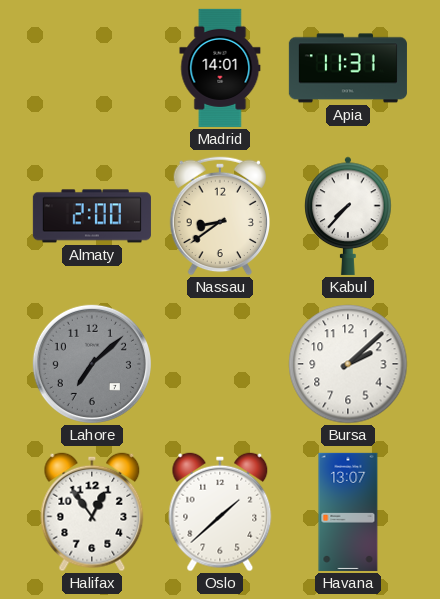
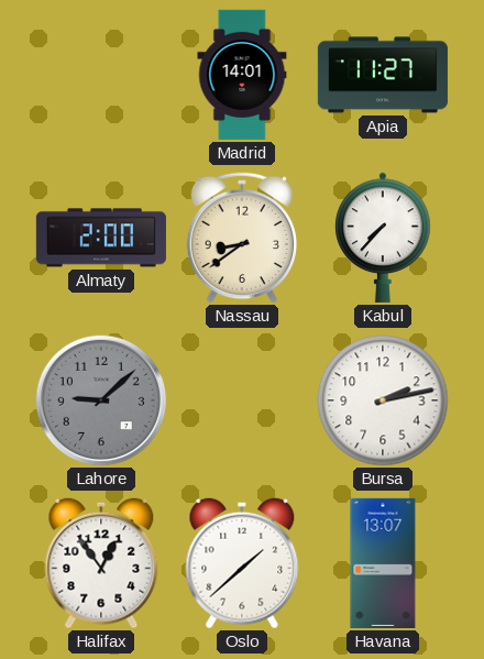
Apia: 11:31 -> 11:27 (383, 75)
Lahore: 7:08 -> 9:08 (101, 400)
Bursa: 2:08 -> 2:13 (383, 400)
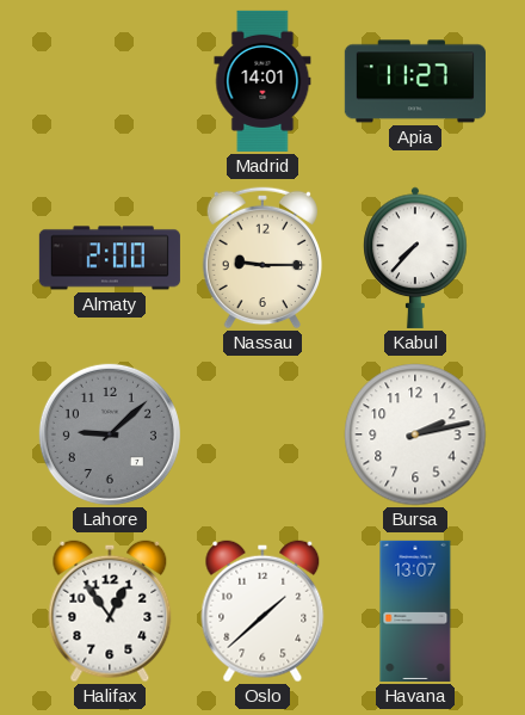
Nassau: 8:39 -> 9:15 (261, 258)
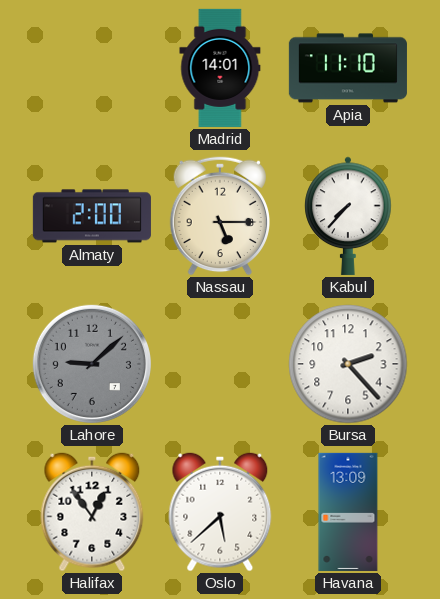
Apia: 11:27 -> 11:10 (348, 68)
Nassau: 9:15 -> 5:15 (219, 216)
Bursa: 2:13 -> 2:23 (348, 364)
Oslo: 1:38 -> 5:38 (220, 512)
Havana: 13:07 -> 13:09 (348, 512)
